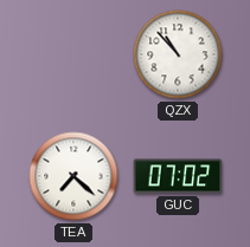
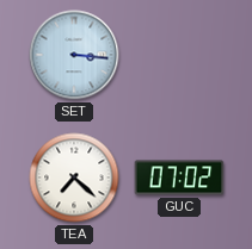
SET: none -> 3:16 (74, 55)
QZX: 10:53 -> none (178, 54)
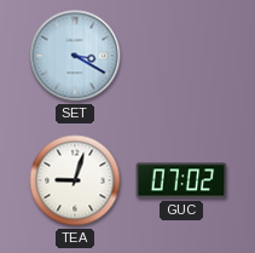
SET: 3:16 -> 3:20 (75, 56)
TEA: 7:22 -> 9:03 (75, 180)
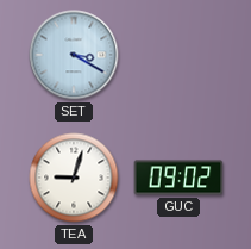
GUC: 07:02 -> 09:02 (178, 178)
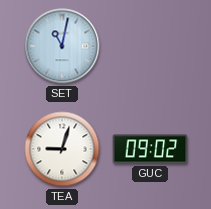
SET: 3:20 -> 11:02 (62, 46)
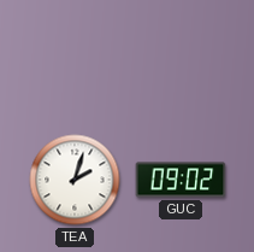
SET: 11:02 -> none (62, 46)
TEA: 9:03 -> 2:03 (75, 180)
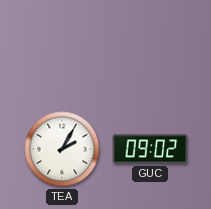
TEA: 2:03 -> 2:05 (62, 149)
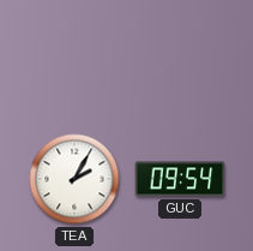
GUC: 09:02 -> 09:54 (180, 179)
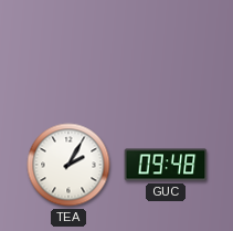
GUC: 09:54 -> 09:48 (166, 165)
